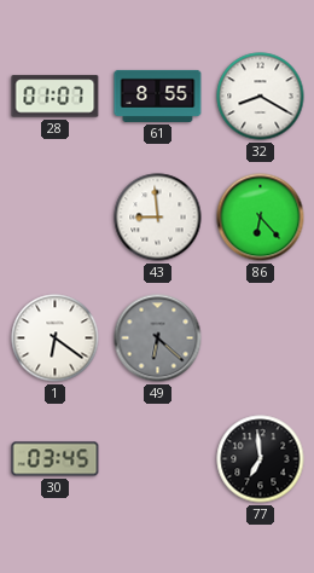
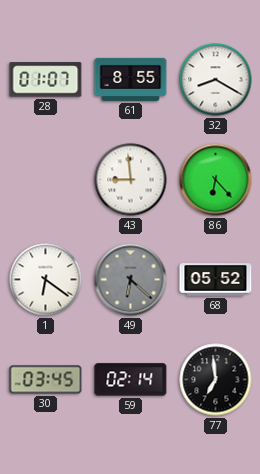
68: none -> 05:52 (216, 280)
59: none -> 02:14 (131, 380)
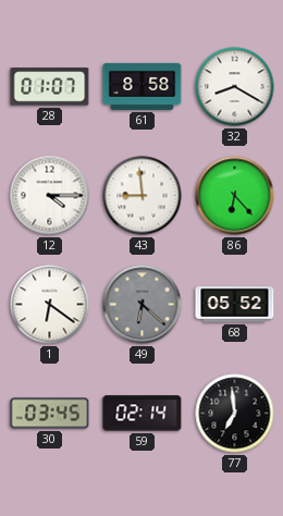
61: 8:55 -> 8:58 (143, 86)
12: none -> 4:15 (50, 196)
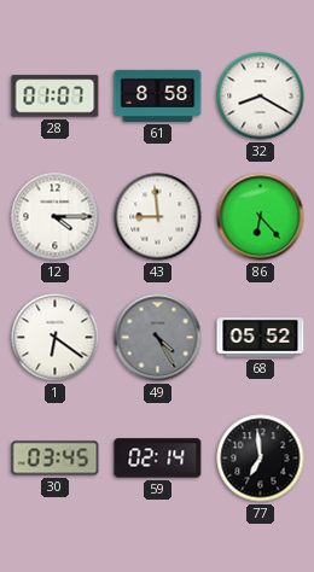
49: 6:22 -> 4:25 (158, 338)
